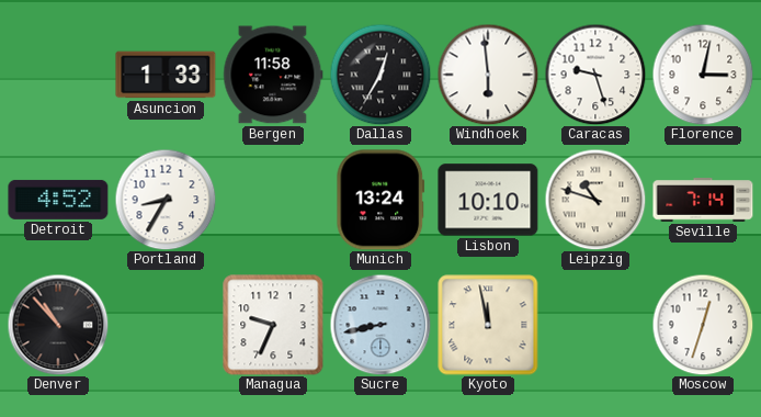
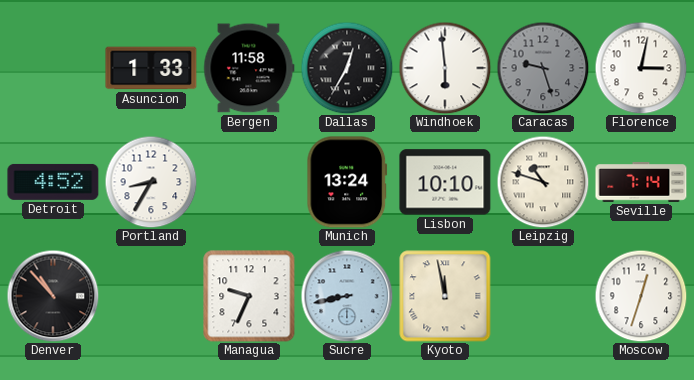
Caracas dial: white -> grey (543, 68)
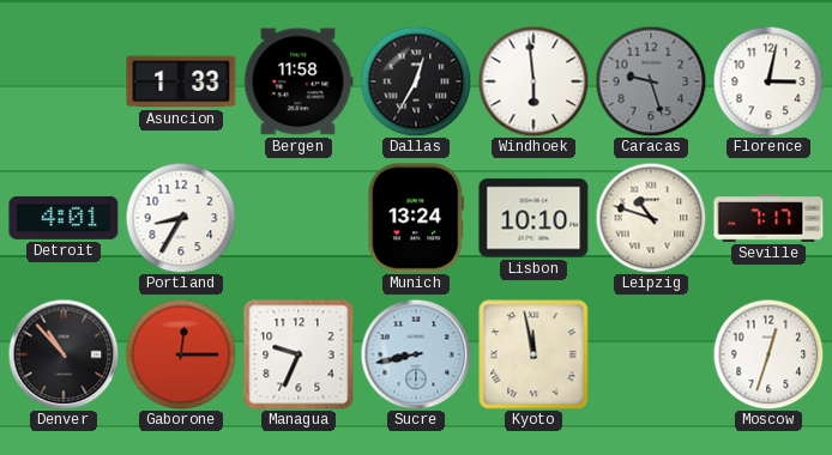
Detroit: 4:52 -> 4:01 (64, 218)
Seville: 7:14 -> 7:17 (768, 218)
Gaborone: none -> 12:15 (181, 354)
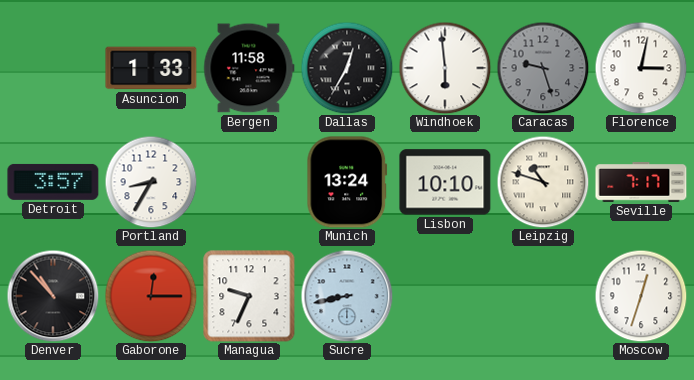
Detroit: 4:01 -> 3:57 (53, 182)
Kyoto: 11:58 -> none (533, 354)
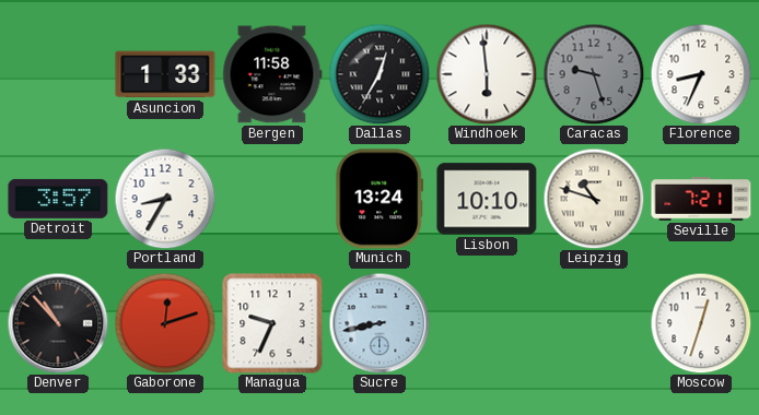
Florence: 3:02 -> 8:34 (701, 74)
Seville: 7:17 -> 7:21 (701, 199)
Gaborone: 12:15 -> 12:12 (165, 323)
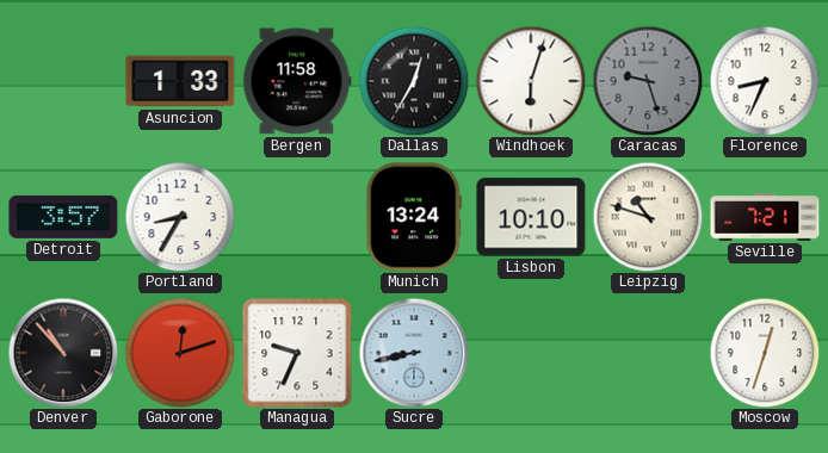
Windhoek: 5:59 -> 6:03 (531, 81)
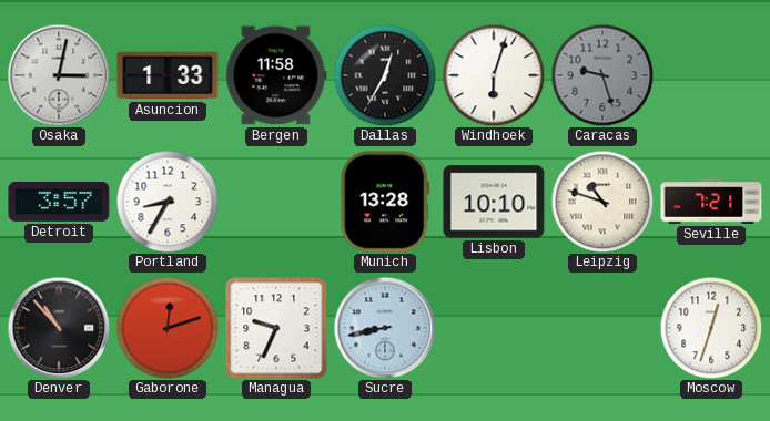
Osaka: none -> 3:02 (59, 75)
Florence: 8:34 -> none (765, 81)
Munich: 13:24 -> 13:28 (385, 202)
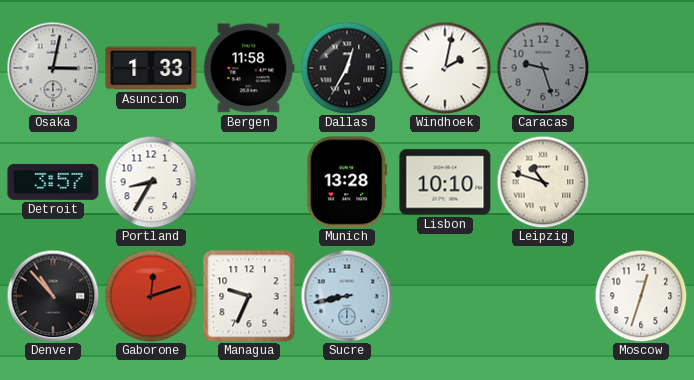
Windhoek: 6:03 -> 2:02 (445, 68)
Seville: 7:21 -> none (711, 202)
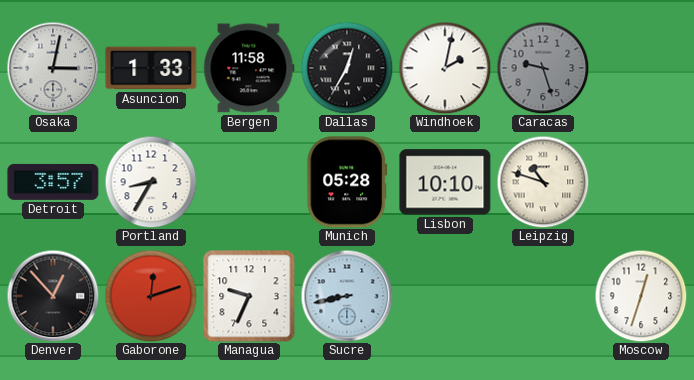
Munich: 13:28 -> 05:28 (347, 182)
Denver: 10:53 -> 12:53 (53, 296)
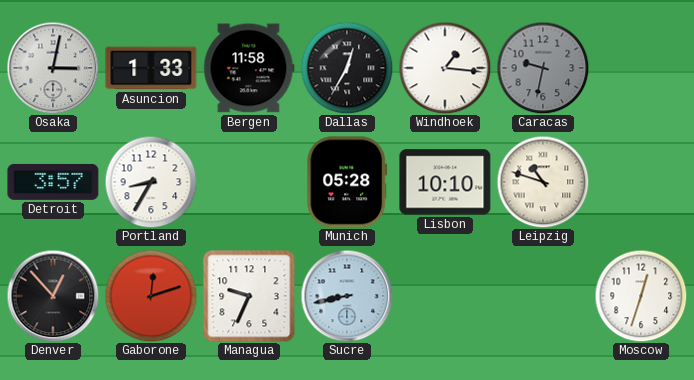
Windhoek: 2:02 -> 1:16 (445, 68)
Caracas: 9:27 -> 9:32 (543, 68)
